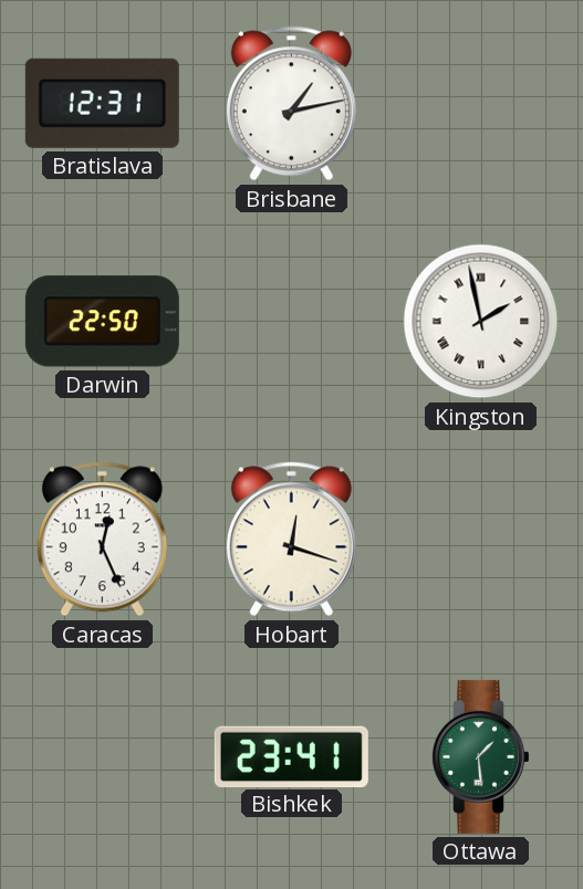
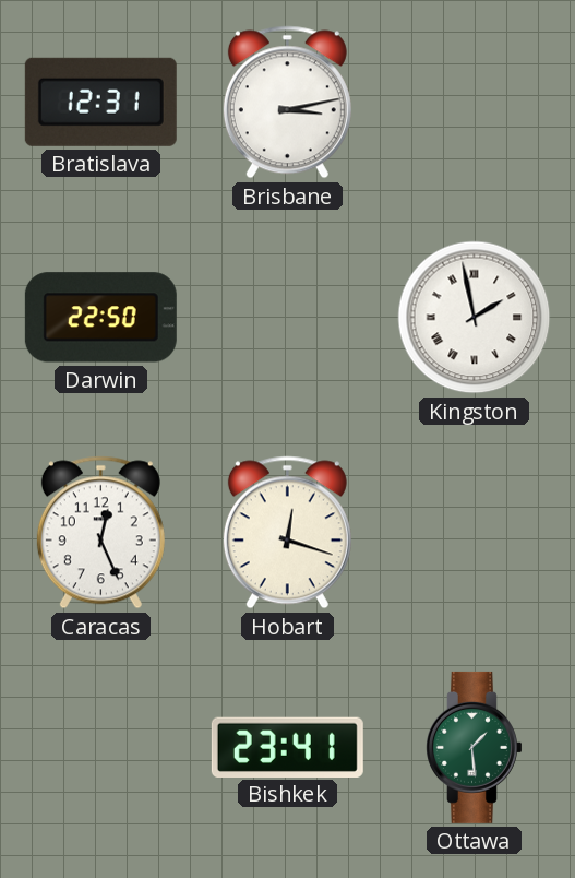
Brisbane: 1:13 -> 3:13 (287, 103)
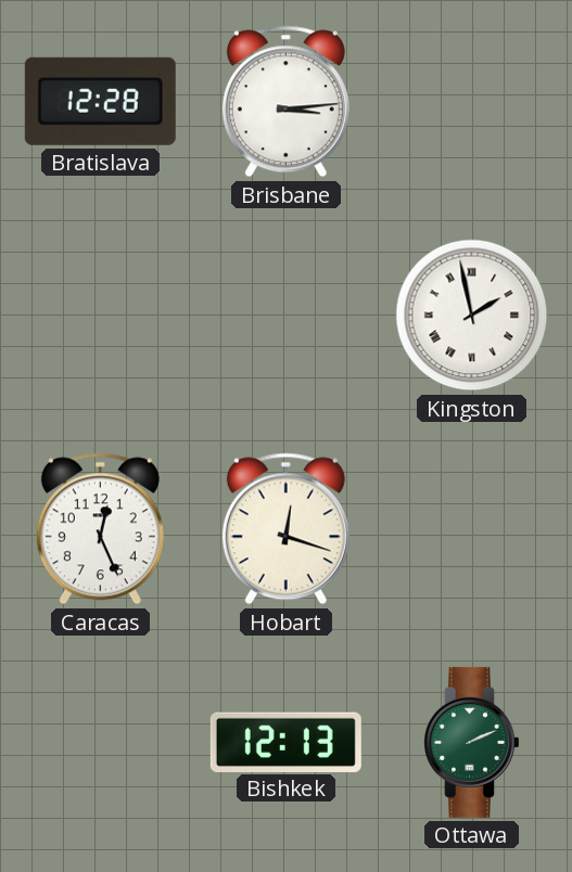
Bratislava: 12:31 -> 12:28 (100, 101)
Brisbane: 3:13 -> 3:14 (285, 102)
Darwin: 22:50 -> none (100, 318)
Bishkek: 23:41 -> 12:13 (285, 742)
Ottawa: 1:29 -> 2:11 (472, 742)
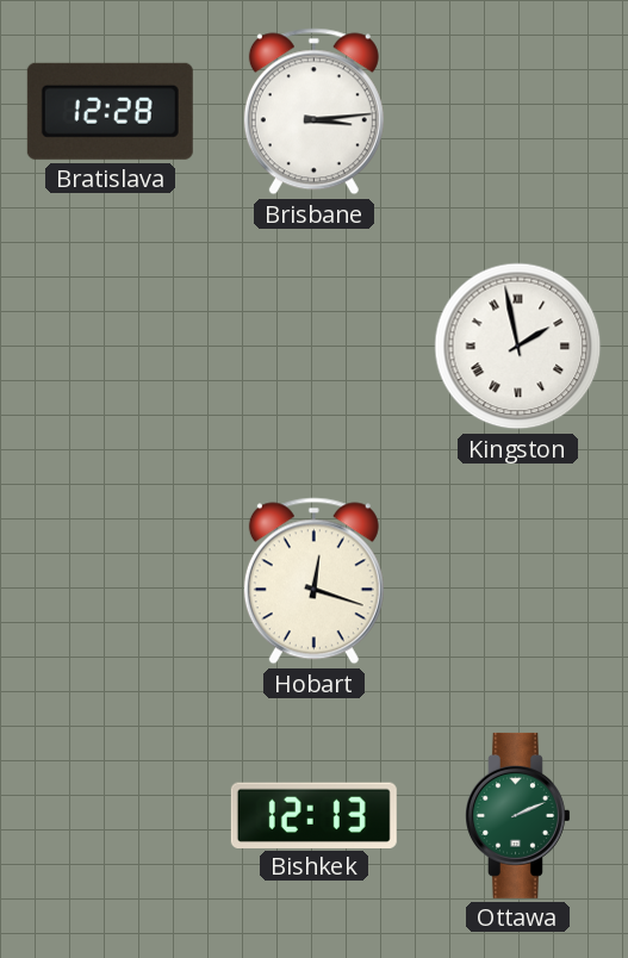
Caracas: 12:26 -> none (100, 529)
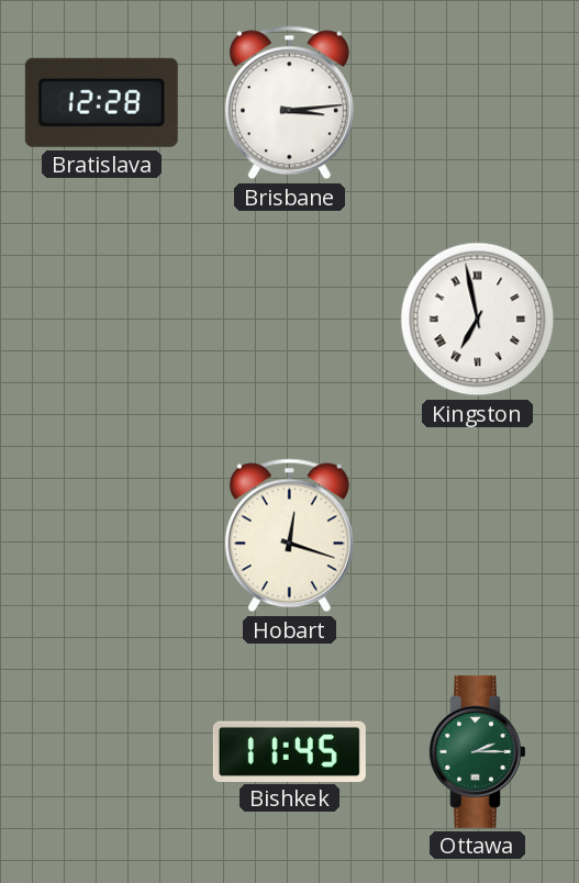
Kingston: 1:58 -> 6:58 (478, 320)
Bishkek: 12:13 -> 11:45 (289, 751)
Ottawa: 2:11 -> 2:15 (478, 751)
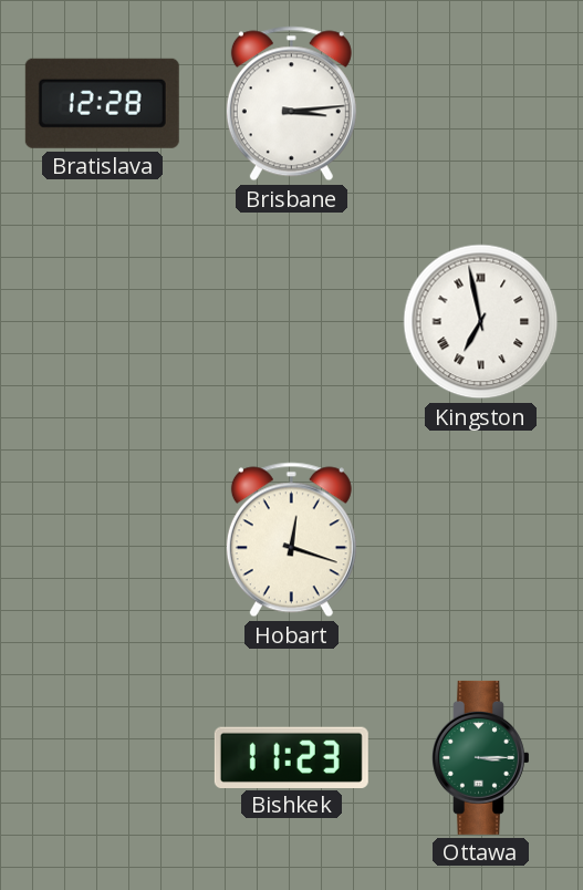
Bishkek: 11:45 -> 11:23 (291, 757)
Ottawa: 2:15 -> 3:15 (481, 757)
